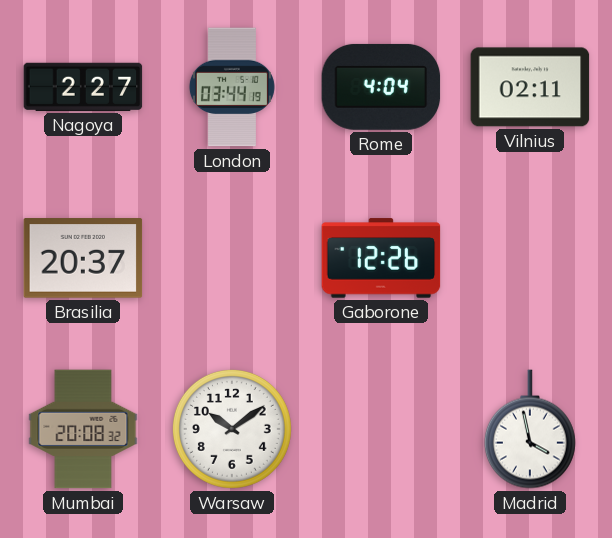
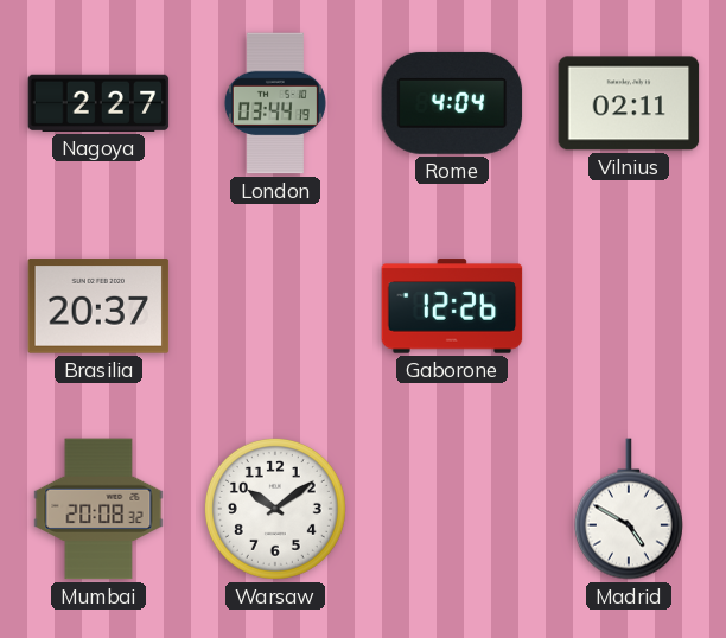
Madrid: 3:58 -> 4:50 (629, 509)
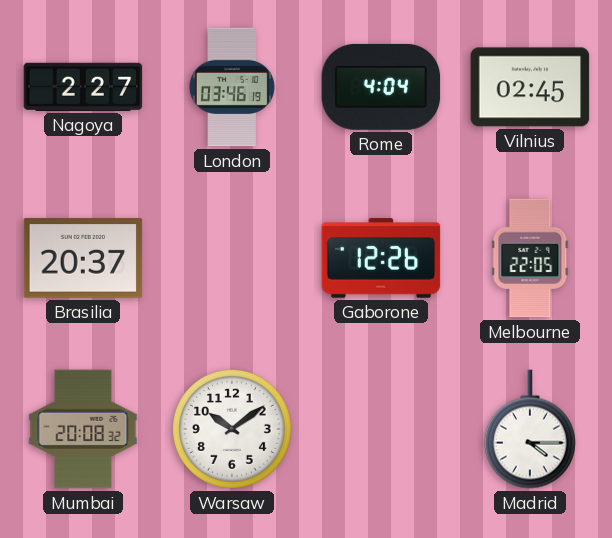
London: 03:44 -> 03:46 (232, 87)
Vilnius: 02:11 -> 02:45 (530, 87)
Melbourne: none -> 22:05 (530, 258)
Madrid: 4:50 -> 4:15 (530, 429)
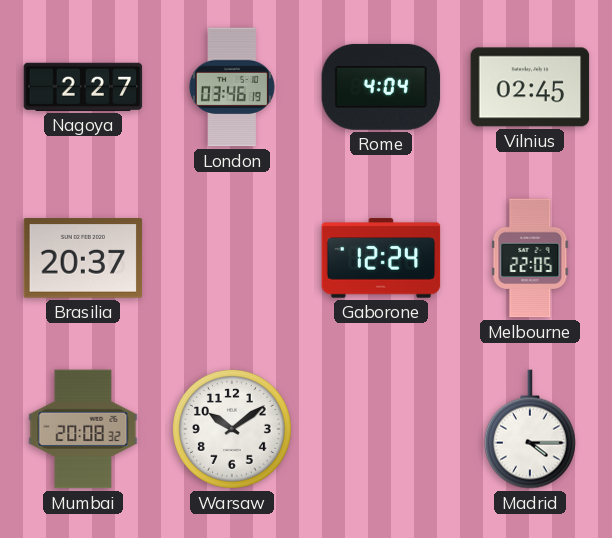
Gaborone: 12:26 -> 12:24 (381, 258)
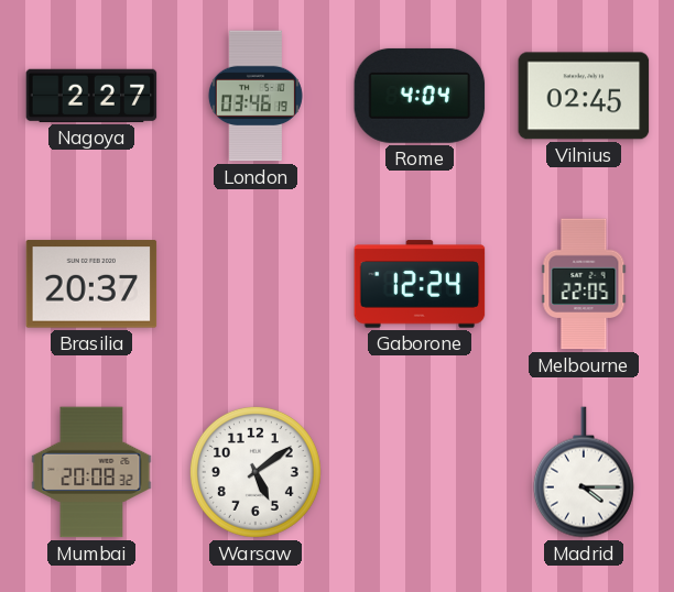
Warsaw: 10:09 -> 5:09 (256, 472)
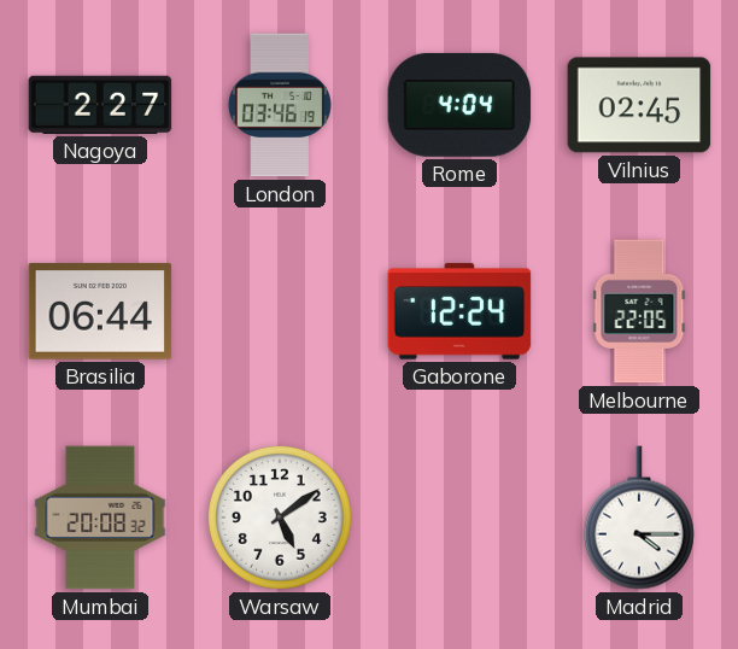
Brasilia: 20:37 -> 06:44 (100, 311)
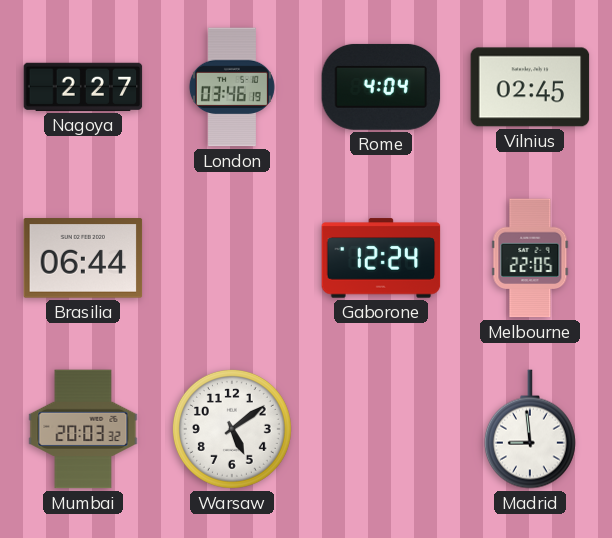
Mumbai: 20:08 -> 20:03 (83, 429)
Madrid: 4:15 -> 8:59 (530, 429)
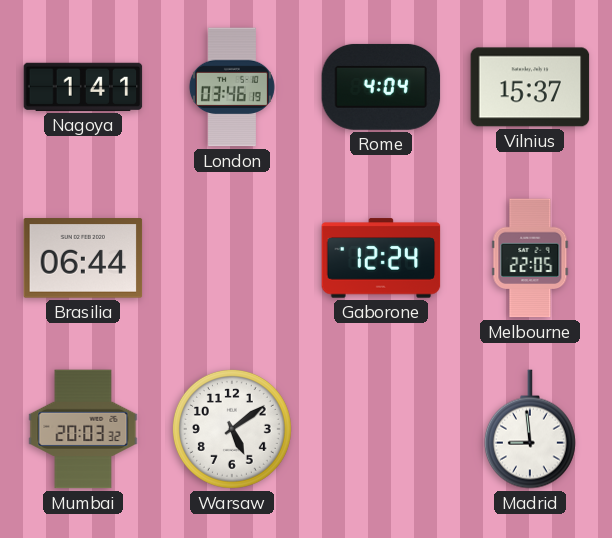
Nagoya: 2:27 -> 1:41 (83, 87)
Vilnius: 02:45 -> 15:37 (530, 87)
